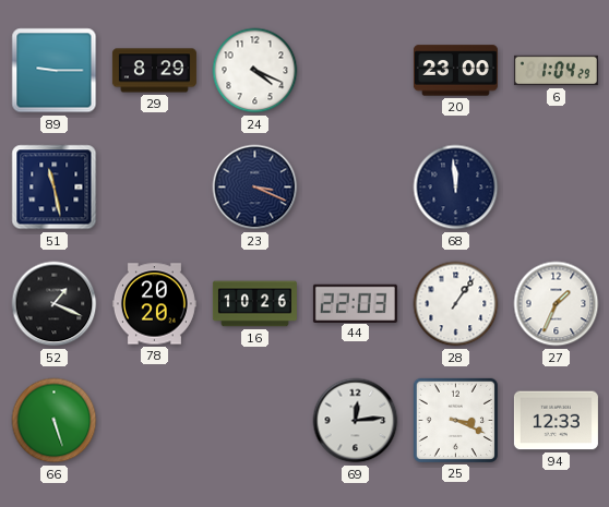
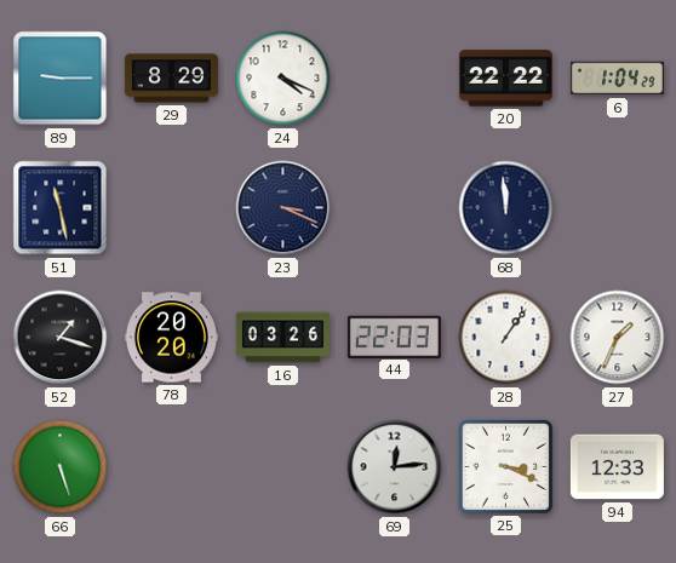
20: 23:00 -> 22:22 (505, 79)
52: 1:19 -> 1:18 (61, 338)
16: 10:26 -> 03:26 (282, 338)
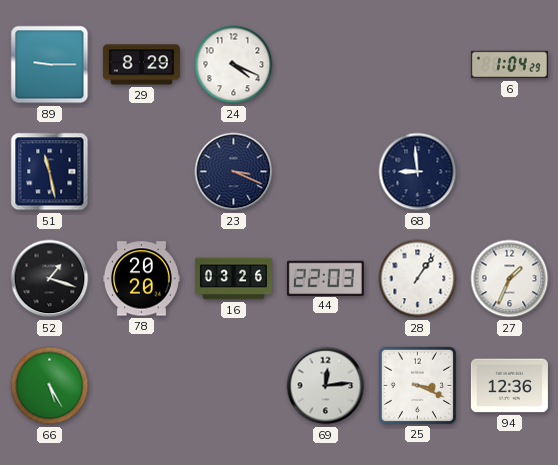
20: 22:22 -> none (505, 79)
68: 11:59 -> 8:59 (418, 172)
66: 5:27 -> 5:25 (50, 386)
94: 12:33 -> 12:36 (509, 386)
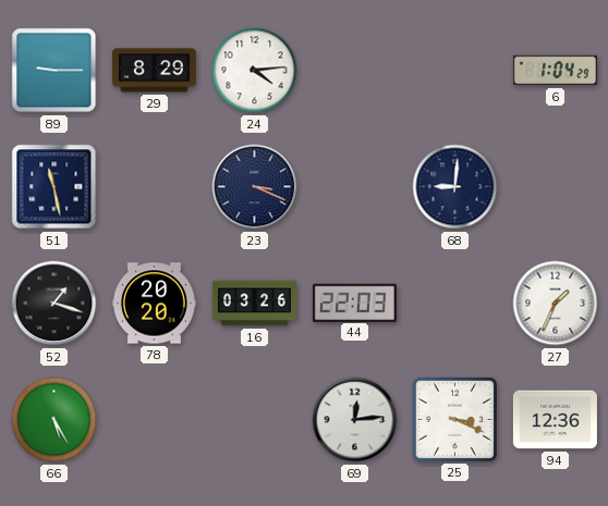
24: 4:19 -> 4:14 (255, 71)
68: 8:59 -> 9:01 (455, 187)
28: 1:06 -> none (418, 279)
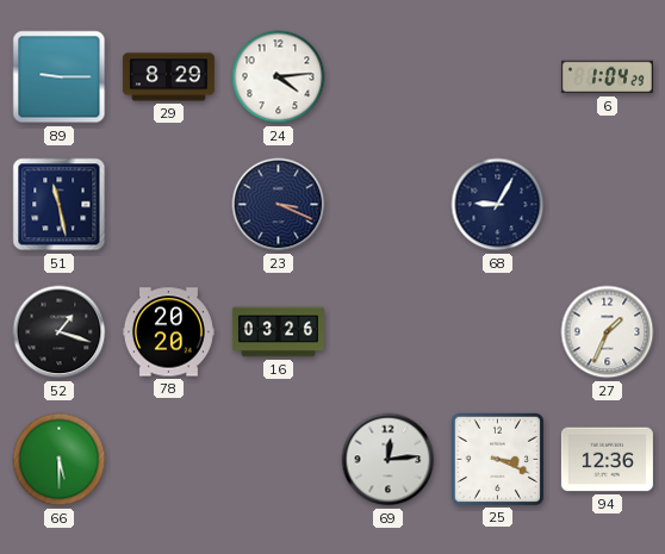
68: 9:01 -> 9:05 (498, 205)
44: 22:03 -> none (354, 303)
66: 5:25 -> 5:30 (60, 460)
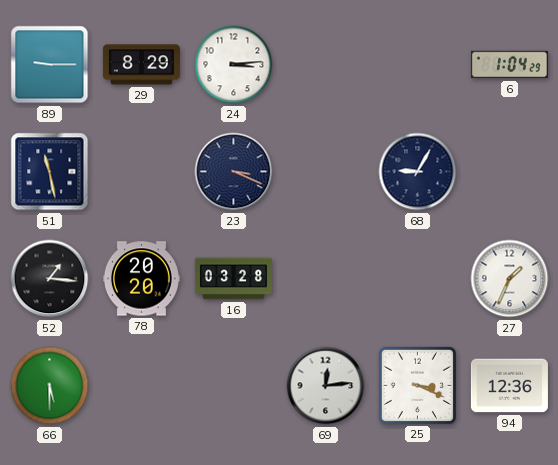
24: 4:14 -> 3:14 (234, 65)
52: 1:18 -> 1:16 (50, 279)
16: 03:26 -> 03:28 (233, 279)
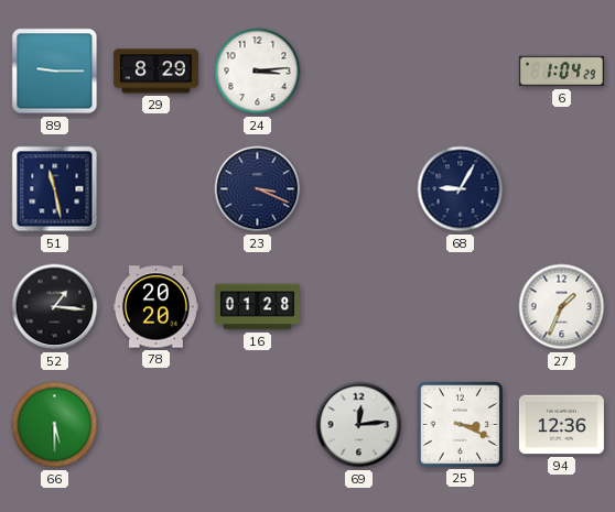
16: 03:28 -> 01:28 (257, 307)
